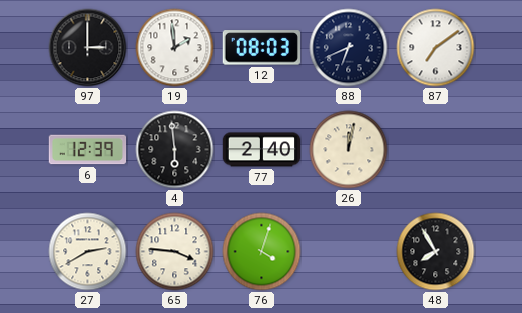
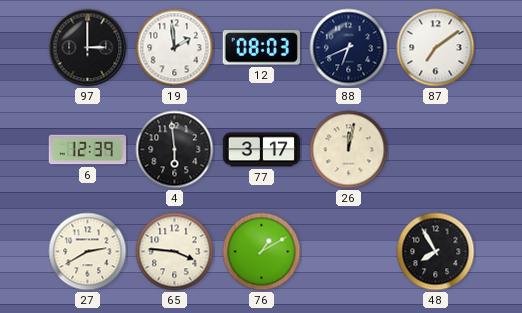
77: 2:40 -> 3:17 (262, 150)
76: 4:03 -> 1:10 (262, 252)
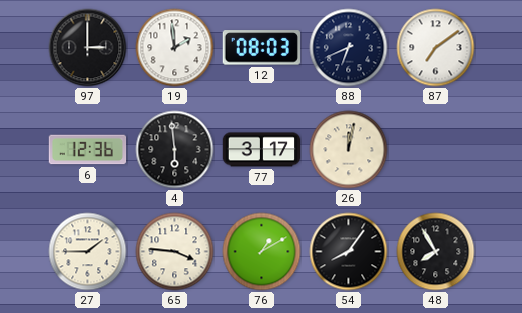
6: 12:39 -> 12:36 (88, 150)
27: 2:40 -> 1:45 (88, 252)
54: none -> 8:06 (349, 252)
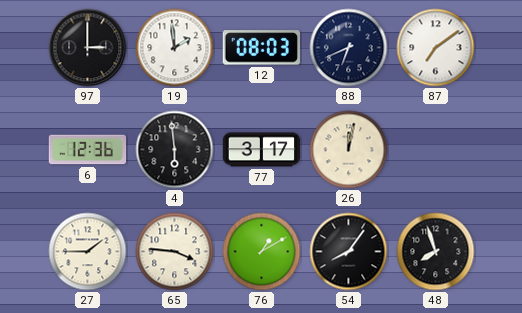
48: 7:55 -> 7:57 (436, 252)
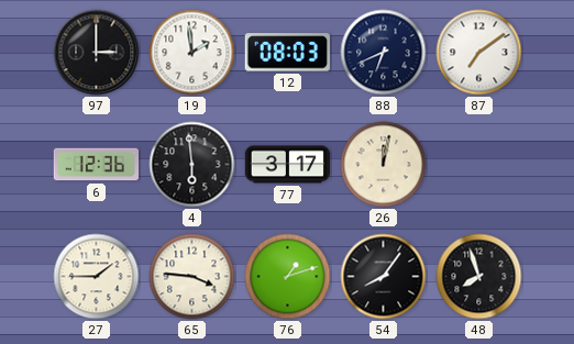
76: 1:10 -> 1:12 (288, 277)
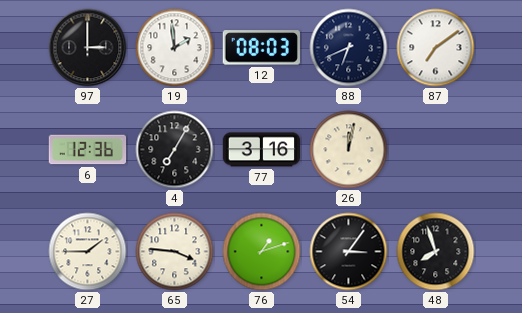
4: 5:59 -> 7:05 (175, 150)
77: 3:17 -> 3:16 (262, 150)
54: 8:06 -> 3:06 (349, 252)
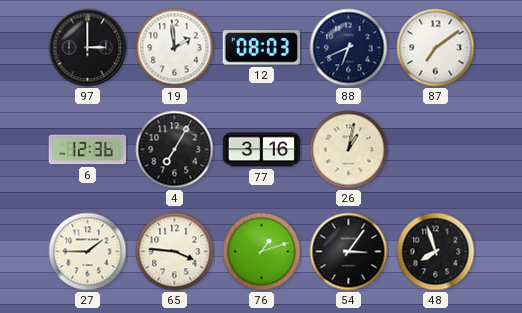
26: 12:02 -> 1:02 (349, 150)
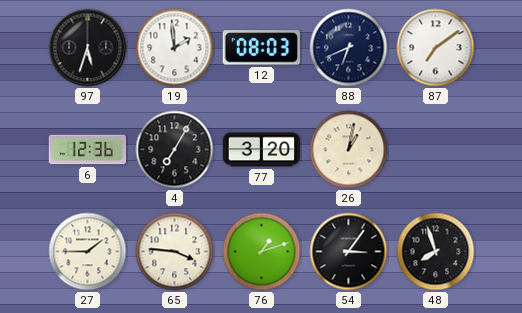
97: 3:00 -> 5:33 (88, 48)
77: 3:16 -> 3:20 (262, 150)
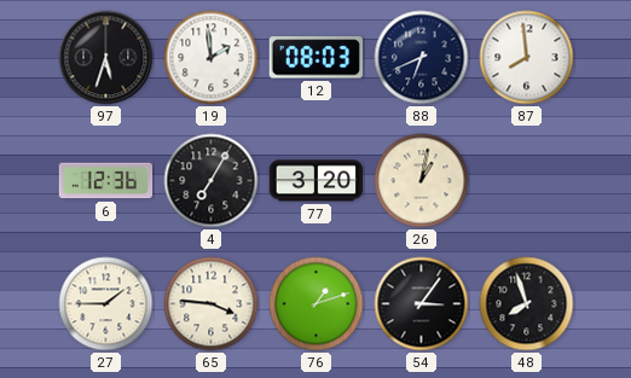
87: 7:09 -> 7:59 (527, 58)
